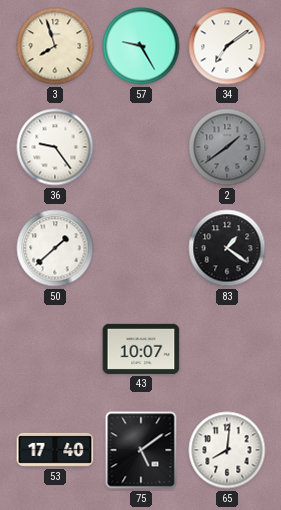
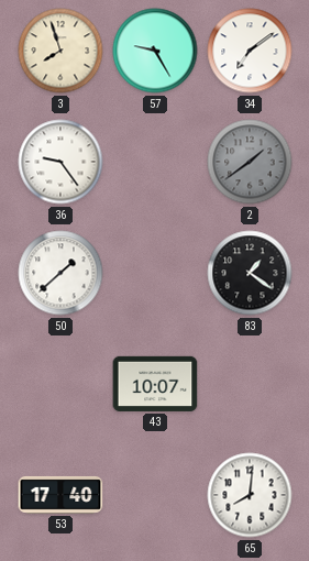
75: 5:09 -> none (141, 450)
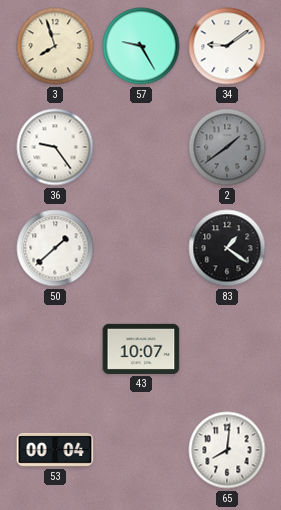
34: 7:09 -> 9:09 (227, 46)
53: 17:40 -> 00:04 (55, 450)
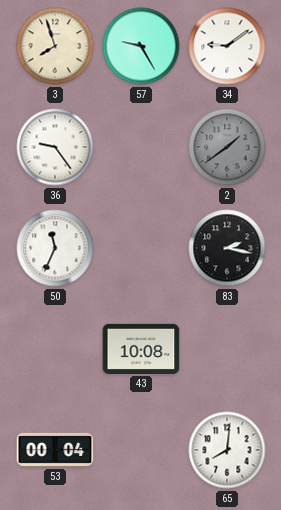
50: 1:38 -> 11:34 (55, 248)
83: 1:21 -> 2:17 (227, 248)
43: 10:07 -> 10:08 (141, 349)
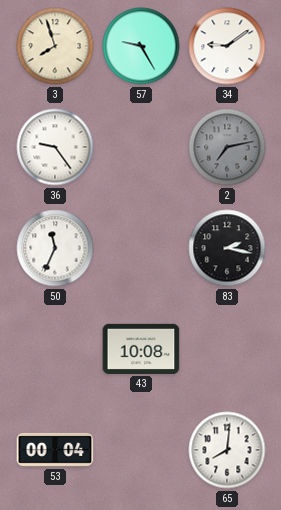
2: 1:39 -> 7:13 (227, 147)
